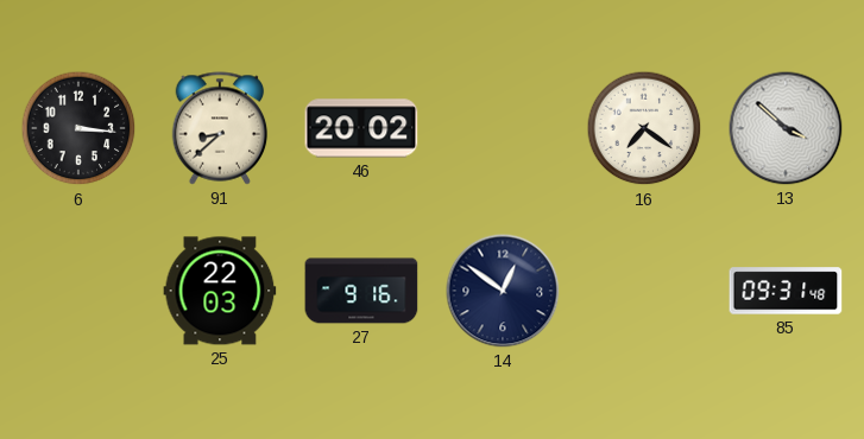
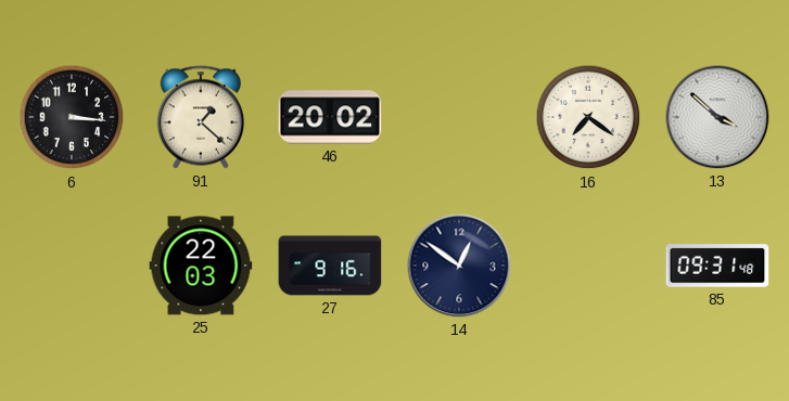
91: 8:38 -> 1:22 (201, 117)
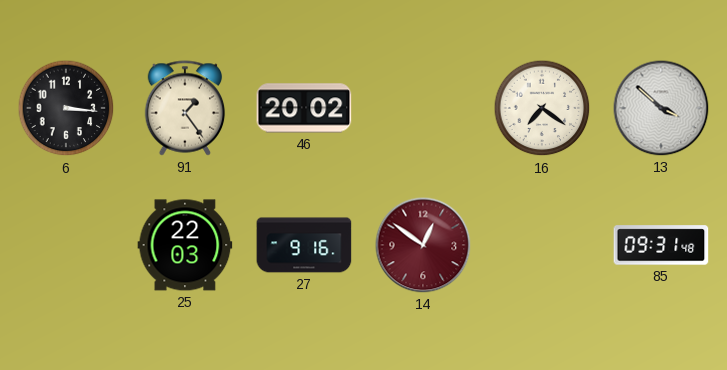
91: 1:22 -> 1:24 (185, 108)
14 dial: navy -> burgundy (423, 245)
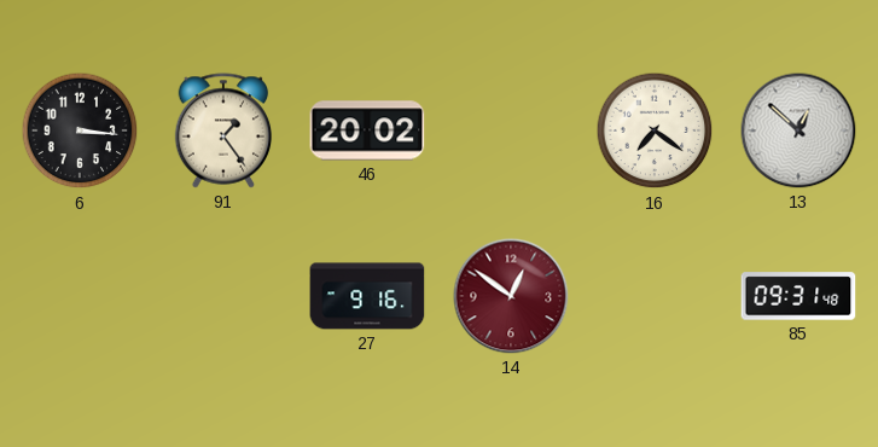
13: 3:52 -> 12:52 (798, 130)
25: 22:03 -> none (185, 245)
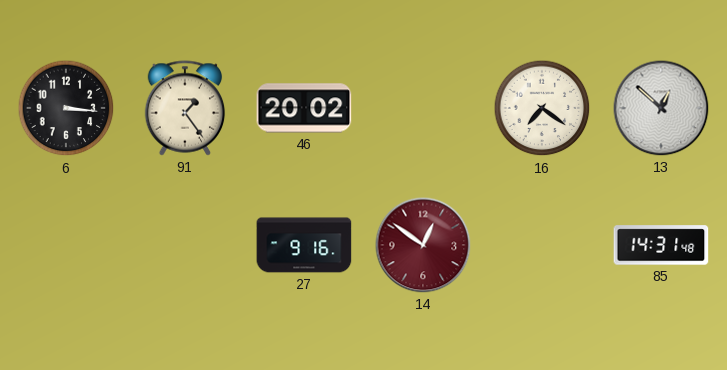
85: 09:31 -> 14:31 (661, 245)
